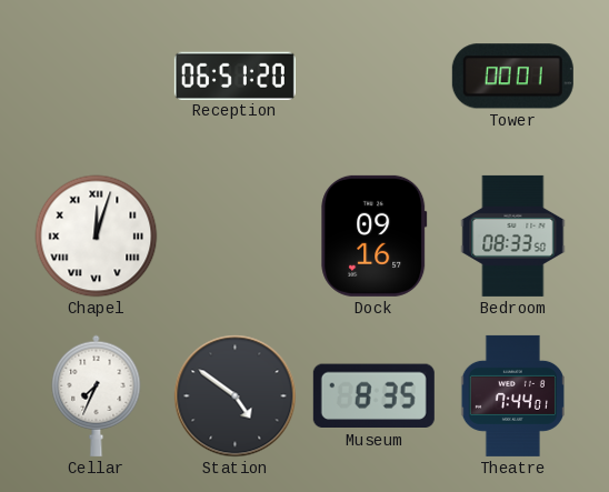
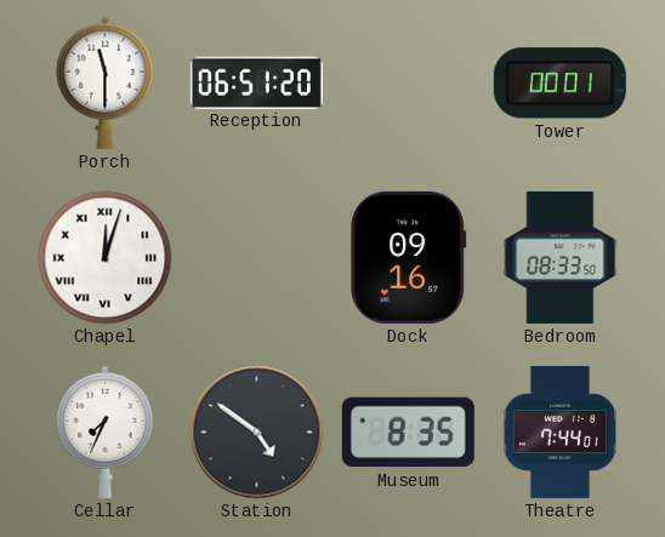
Porch: none -> 11:30 (106, 82)
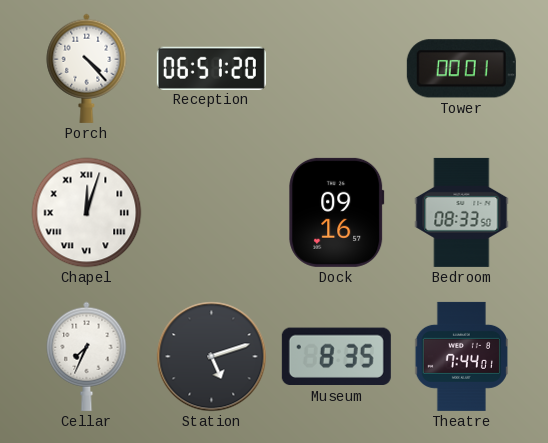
Porch: 11:30 -> 4:23 (87, 68)
Station: 4:51 -> 5:12 (212, 357)
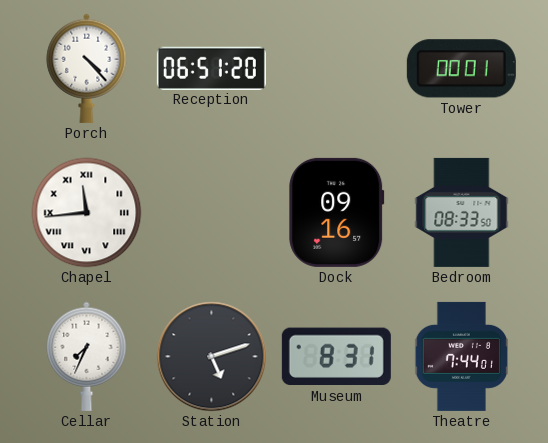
Chapel: 12:03 -> 11:44 (87, 213)
Museum: 8:35 -> 8:31 (336, 357)
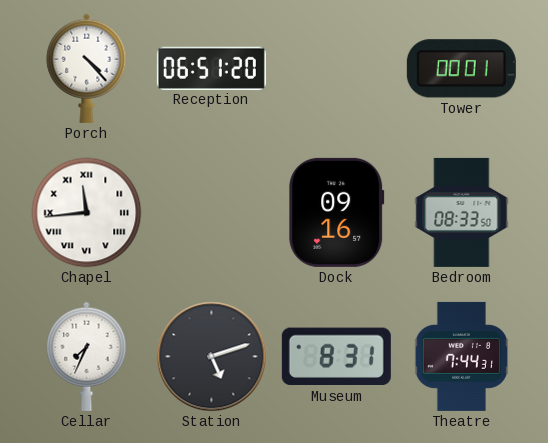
Theatre: 7:44:01 -> 7:44:31 (461, 356)
